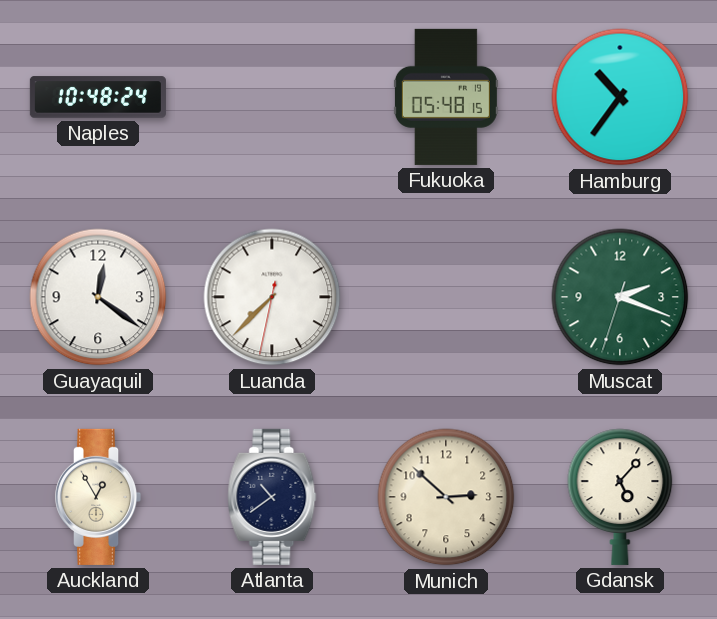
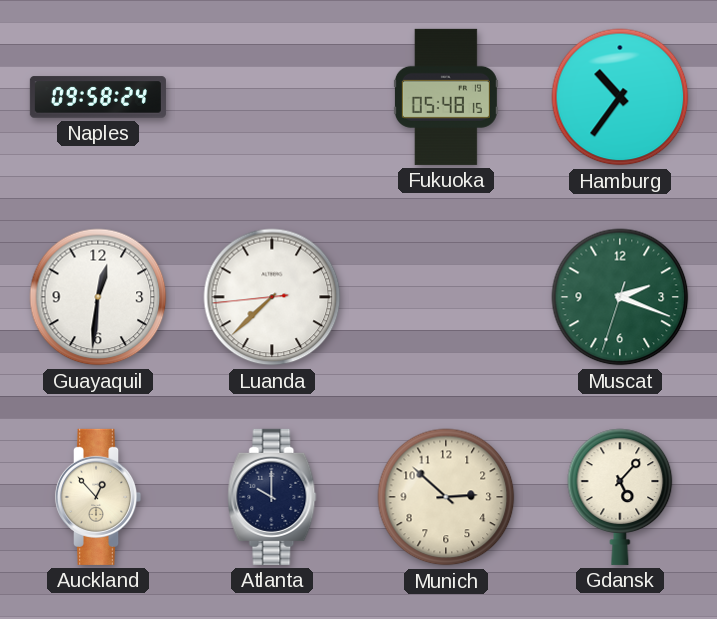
Naples: 10:48 -> 09:58 (98, 97)
Guayaquil: 12:21 -> 12:31 (98, 297)
Luanda: 7:37:32 -> 7:37:44 (272, 297)
Auckland: 12:55 -> 12:53 (98, 497)
Atlanta: 10:39 -> 10:00 (272, 497)
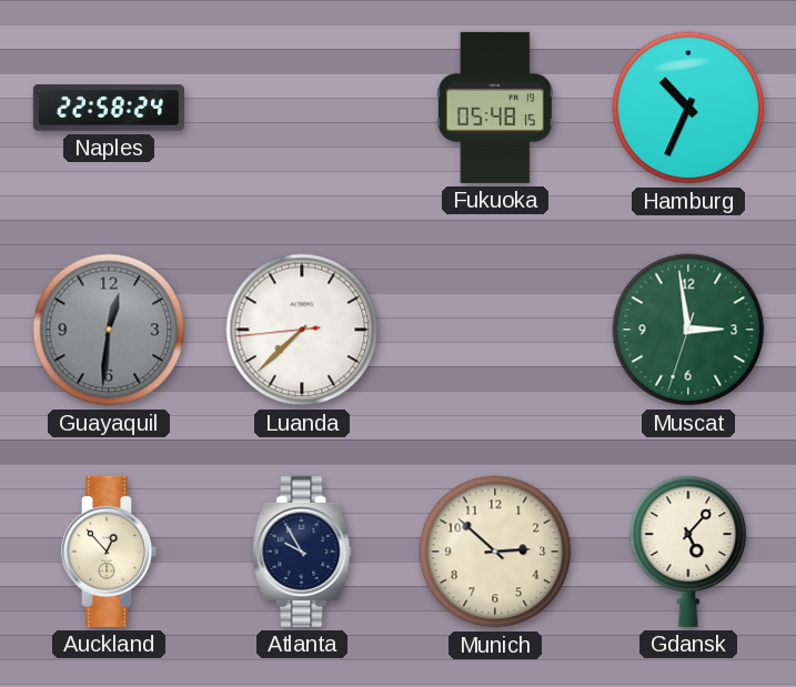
Naples: 09:58 -> 22:58 (109, 108)
Hamburg: 10:36 -> 10:34 (688, 108)
Guayaquil dial: white -> grey (109, 330)
Muscat: 2:18 -> 2:58 (688, 330)
Atlanta: 10:00 -> 9:55 (302, 552)
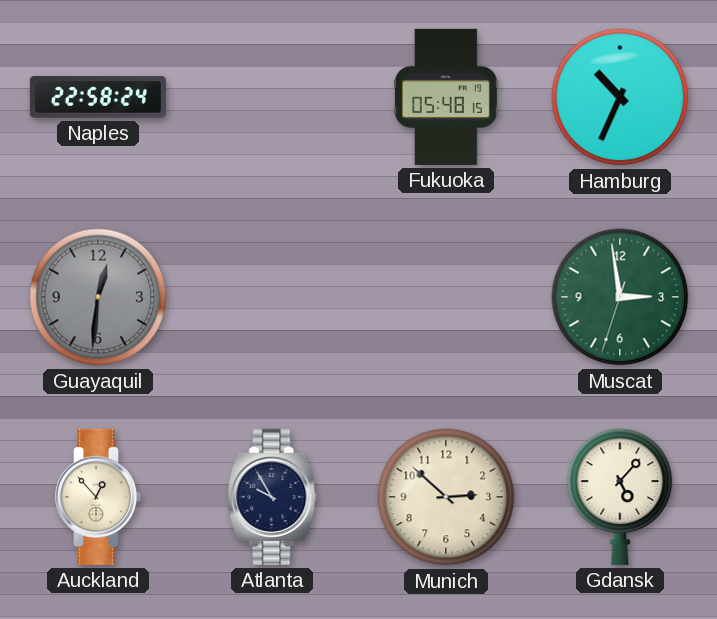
Luanda: 7:37 -> none (302, 330)
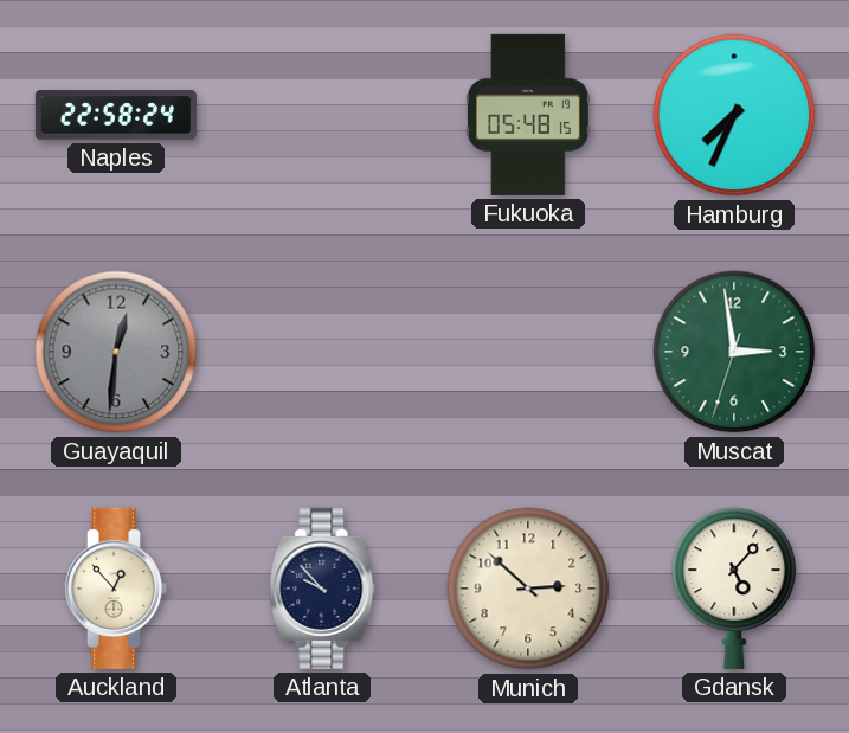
Hamburg: 10:34 -> 7:34 (734, 115)
Atlanta: 9:55 -> 9:53 (322, 589)
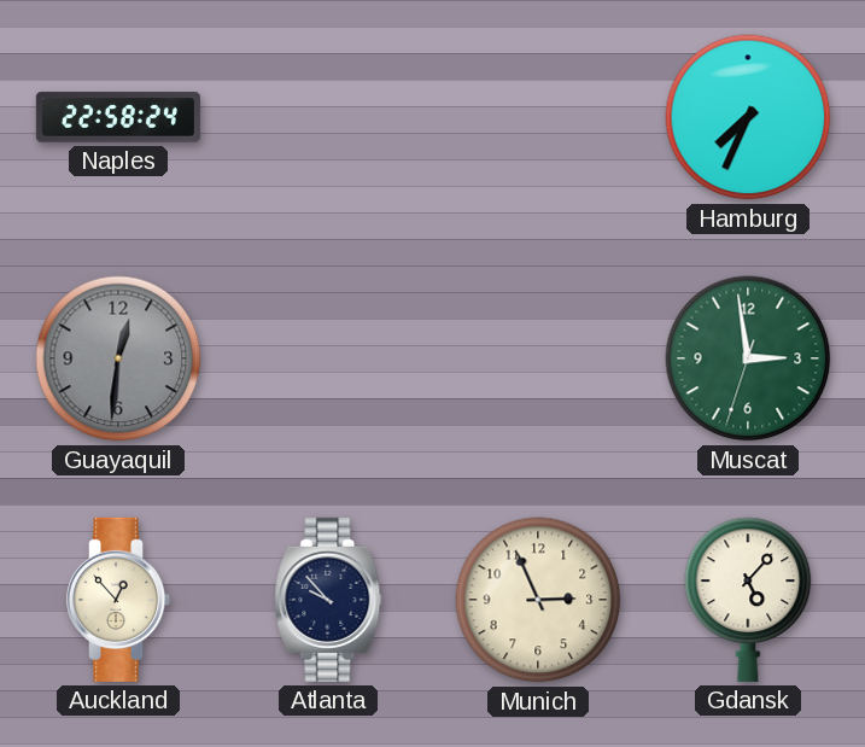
Fukuoka: 05:48 -> none (528, 115)
Munich: 2:52 -> 2:56 (538, 600)
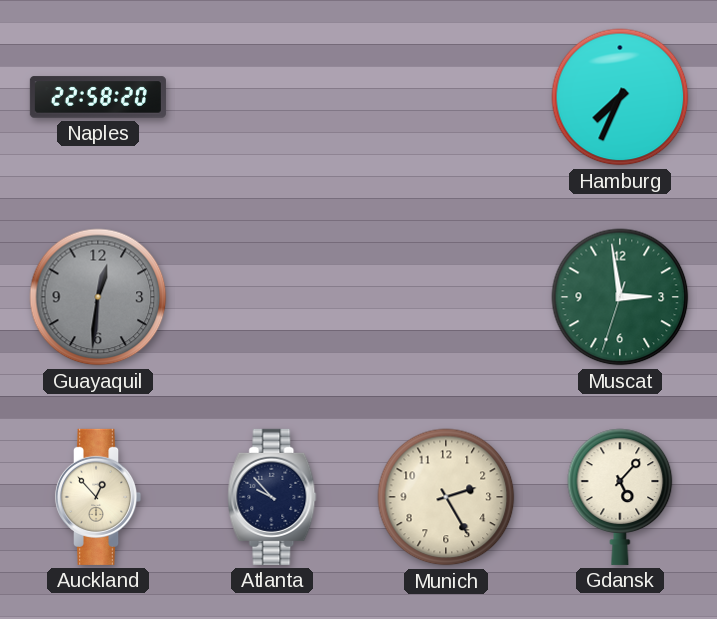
Naples: 22:58:24 -> 22:58:20 (98, 97)
Munich: 2:56 -> 2:25 (446, 497)
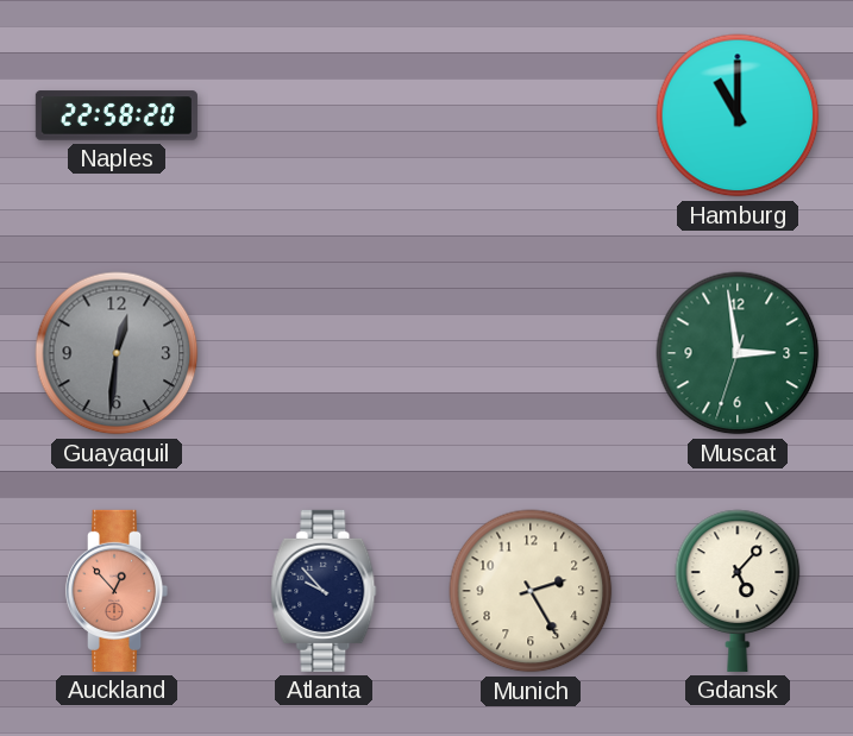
Hamburg: 7:34 -> 11:00 (738, 115)
Auckland dial: cream -> salmon (117, 591)
